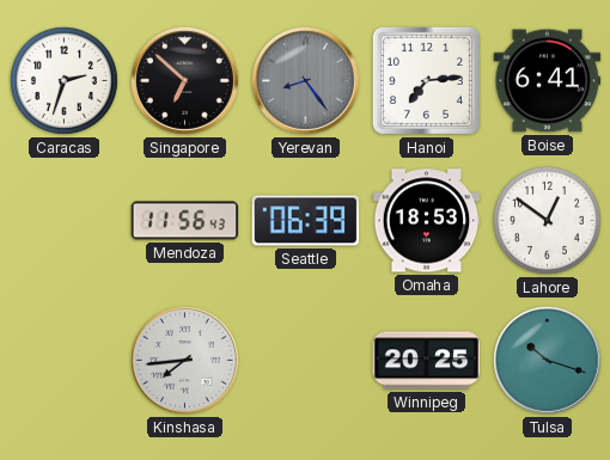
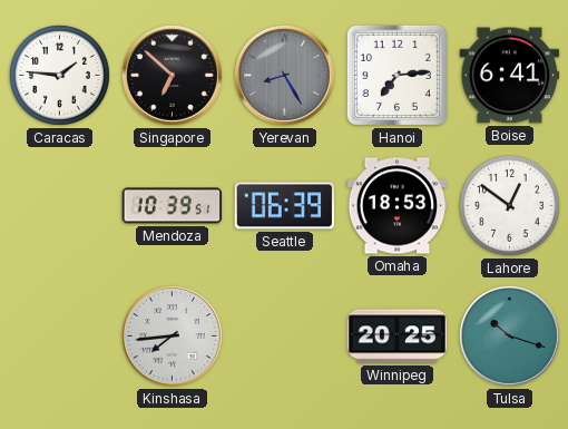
Caracas: 2:33 -> 1:46 (59, 75)
Yerevan: 8:24 -> 8:25 (284, 75)
Mendoza: 11:56 -> 10:39 (173, 206)
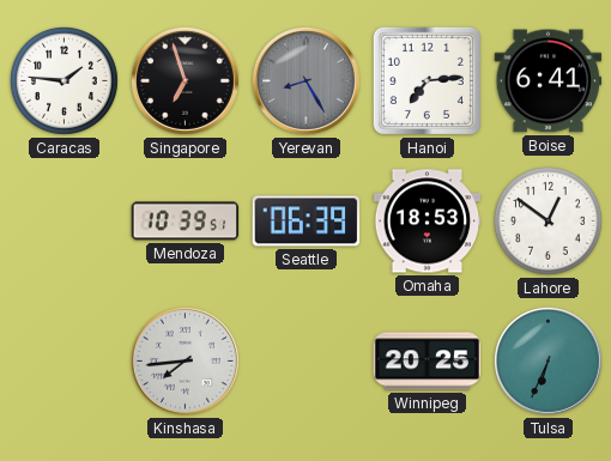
Singapore: 6:52 -> 6:57 (184, 80)
Tulsa: 10:18 -> 6:34 (548, 360)
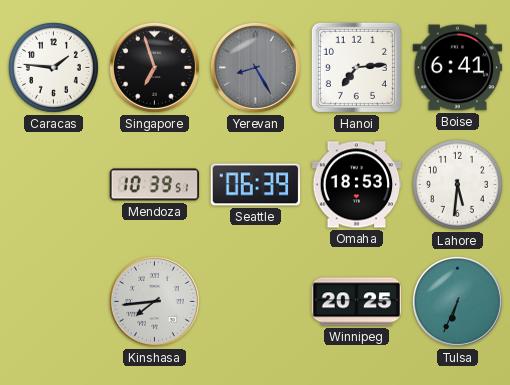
Lahore: 12:51 -> 5:31 (457, 184)
